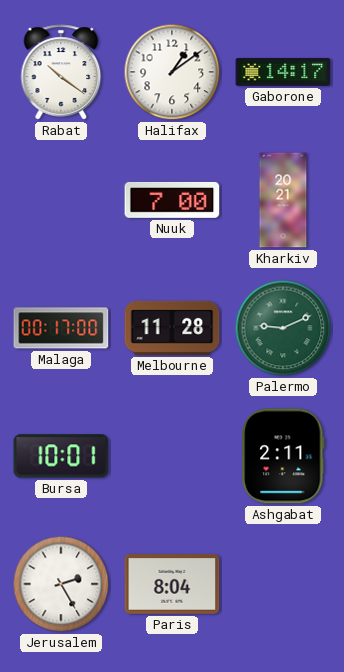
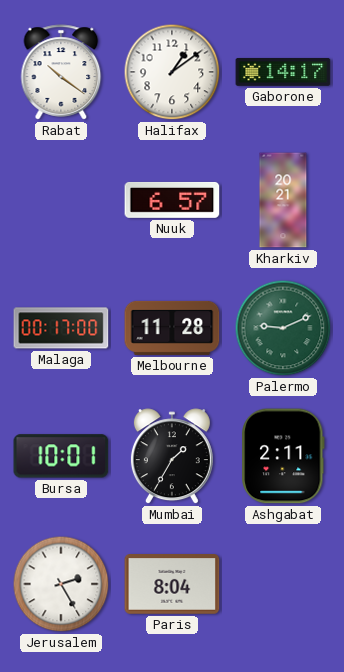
Nuuk: 7:00 -> 6:57 (172, 200)
Mumbai: none -> 1:35 (172, 457)
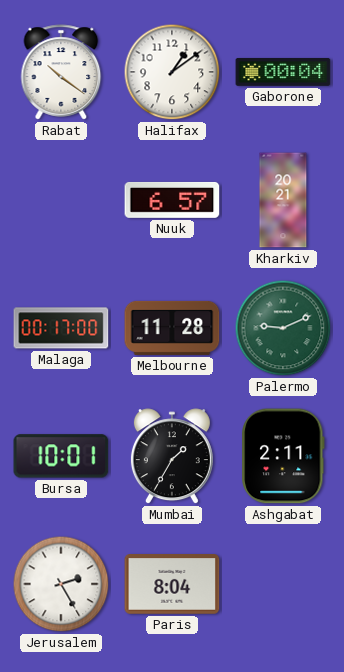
Gaborone: 14:17 -> 00:04 (283, 72)
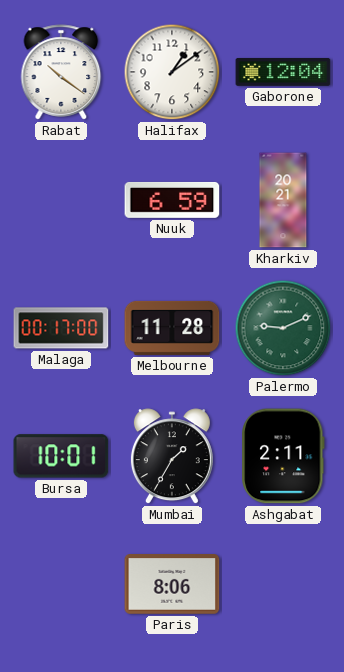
Gaborone: 00:04 -> 12:04 (283, 72)
Nuuk: 6:57 -> 6:59 (172, 200)
Jerusalem: 2:25 -> none (61, 584)
Paris: 8:04 -> 8:06 (172, 584)
